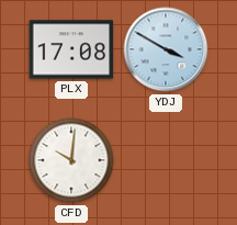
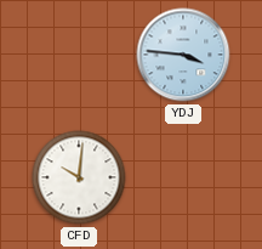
PLX: 17:08 -> none (71, 49)
YDJ: 3:50 -> 3:46 (183, 55)
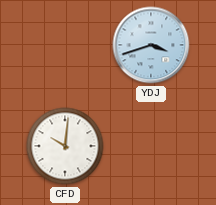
YDJ: 3:46 -> 3:42 (151, 45)
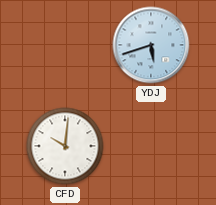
YDJ: 3:42 -> 5:42 (151, 45)
